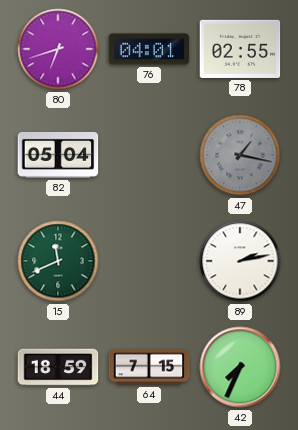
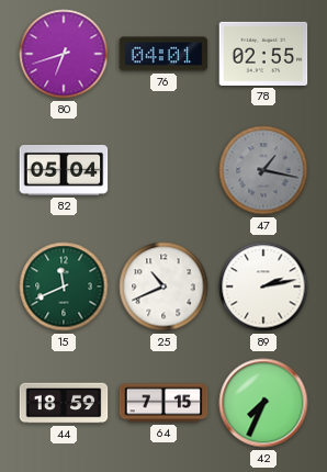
25: none -> 10:41 (163, 286)
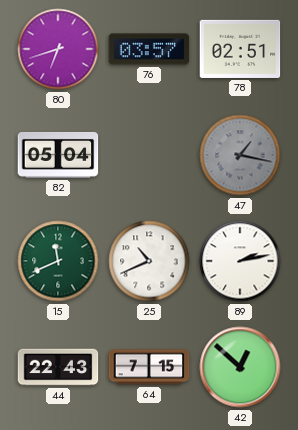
76: 04:01 -> 03:57 (149, 49)
78: 02:55 -> 02:51 (240, 49)
44: 18:59 -> 22:43 (58, 367)
42: 7:34 -> 12:52 (240, 367)
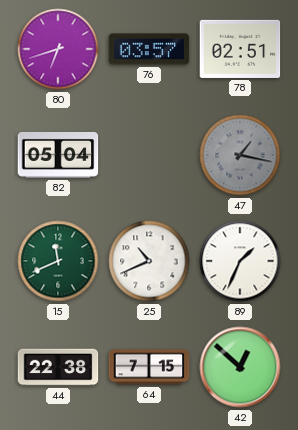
89: 2:13 -> 1:34 (240, 261)
44: 22:43 -> 22:38 (58, 367)
